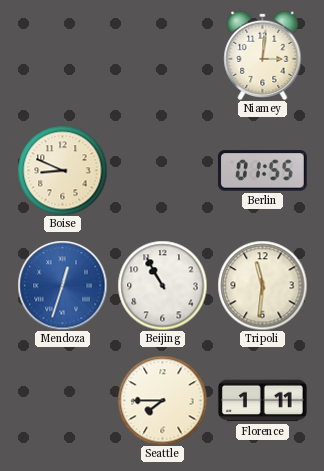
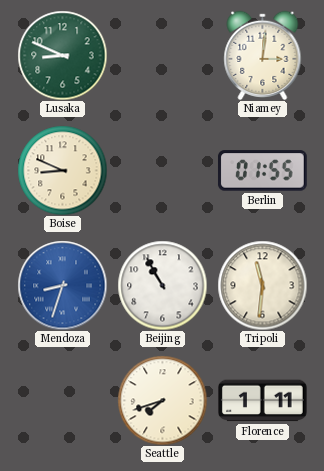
Lusaka: none -> 8:49 (62, 55)
Mendoza: 12:33 -> 8:33 (62, 285)
Seattle: 7:45 -> 7:42 (162, 400)
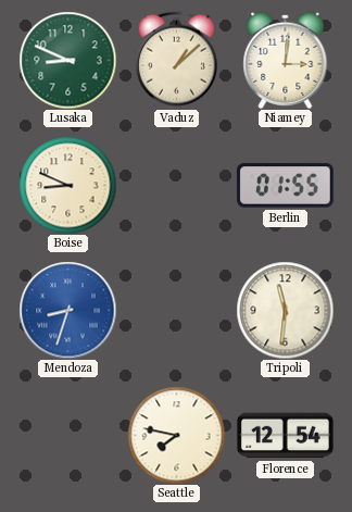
Vaduz: none -> 1:08 (176, 60)
Beijing: 10:55 -> none (162, 285)
Seattle: 7:42 -> 7:47 (176, 435)
Florence: 1:11 -> 12:54 (286, 436)
